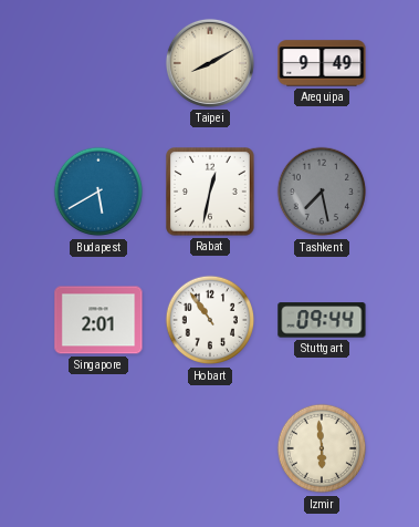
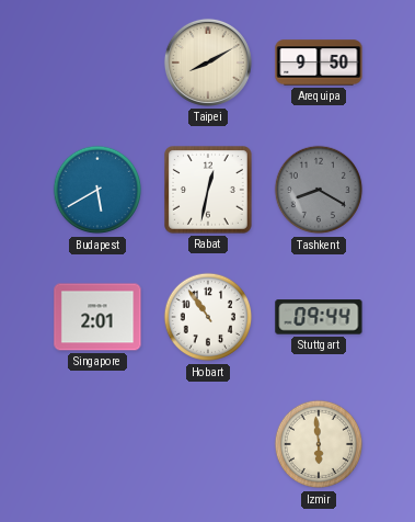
Arequipa: 9:49 -> 9:50 (319, 63)
Tashkent: 7:28 -> 8:20 (319, 190)
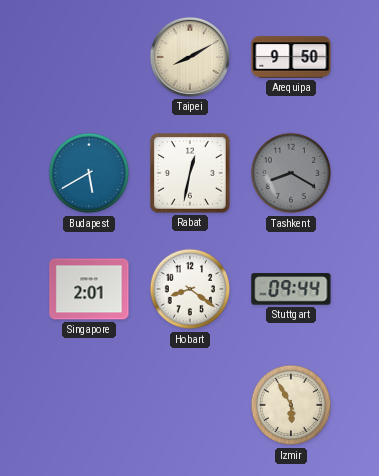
Hobart: 10:54 -> 8:21 (190, 289)
Izmir: 5:59 -> 5:55 (291, 405)
